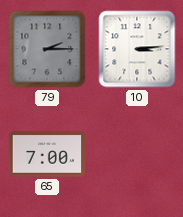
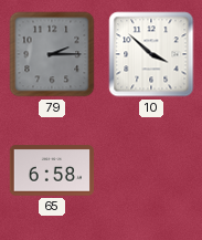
10: 3:14 -> 3:52 (151, 54)
65: 7:00 -> 6:58 (52, 170)
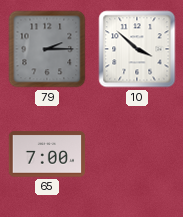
65: 6:58 -> 7:00 (47, 154)
